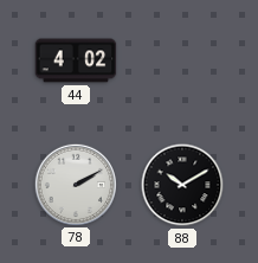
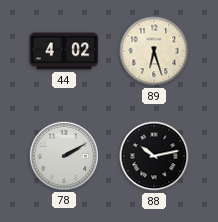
89: none -> 6:27 (154, 51)
88: 10:10 -> 10:13 (154, 156)
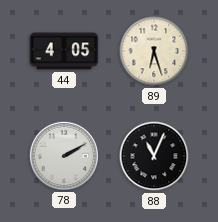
44: 4:02 -> 4:05 (64, 51)
88: 10:13 -> 11:04 (154, 156)
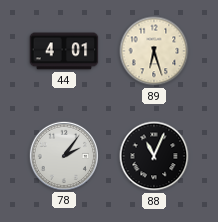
44: 4:05 -> 4:01 (64, 51)
78: 2:10 -> 2:06 (63, 155)
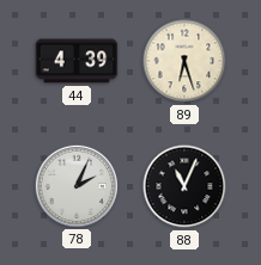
44: 4:01 -> 4:39 (77, 61)
78: 2:06 -> 2:04 (75, 185)
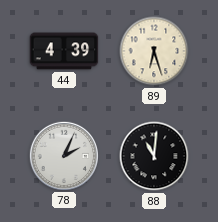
88: 11:04 -> 11:01 (154, 156)
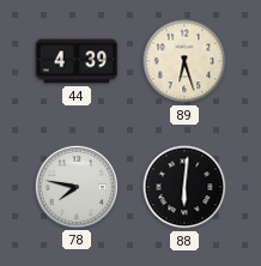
78: 2:04 -> 7:47 (75, 186)
88: 11:01 -> 6:01 (184, 187)
